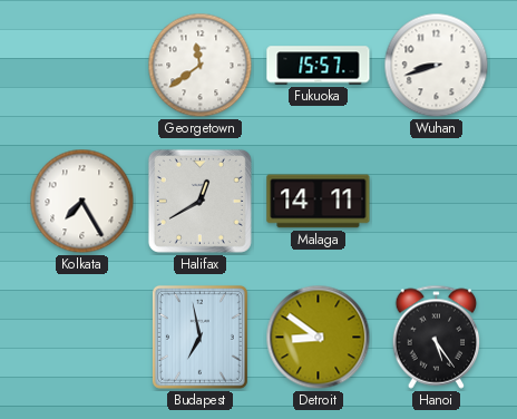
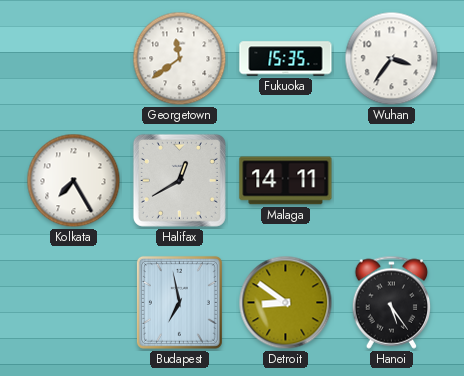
Fukuoka: 15:57 -> 15:35 (286, 59)
Wuhan: 8:42 -> 3:36 (392, 59)
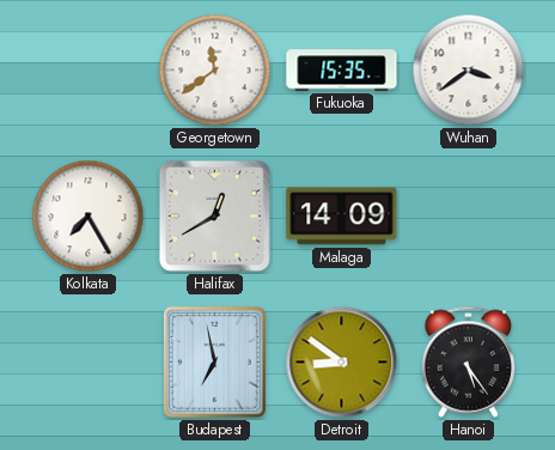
Wuhan: 3:36 -> 3:39 (469, 71)
Malaga: 14:11 -> 14:09 (342, 217)
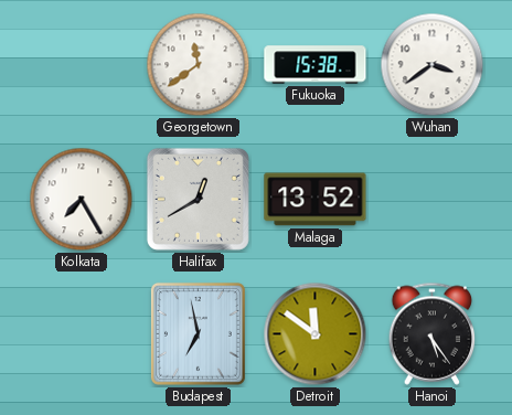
Fukuoka: 15:35 -> 15:38 (316, 65)
Malaga: 14:09 -> 13:52 (316, 200)
Detroit: 8:51 -> 11:51 (316, 334)
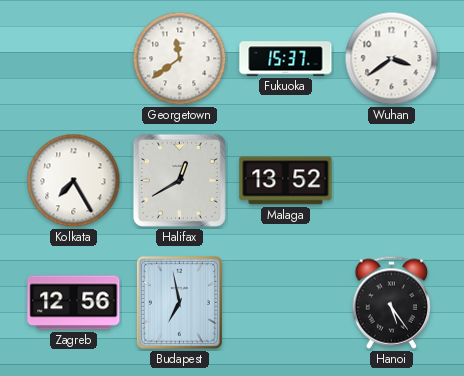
Fukuoka: 15:38 -> 15:37 (286, 59)
Zagreb: none -> 12:56 (74, 303)
Detroit: 11:51 -> none (316, 334)
